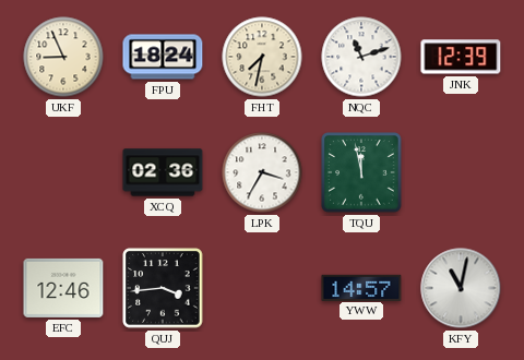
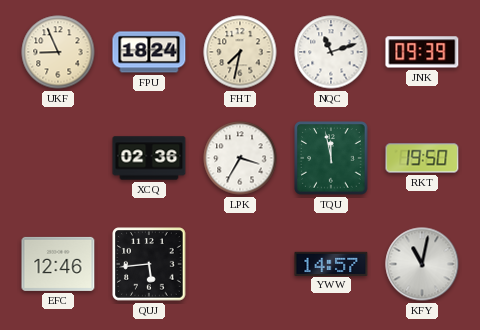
JNK: 12:39 -> 09:39 (422, 52)
RKT: none -> 19:50 (422, 158)
QUJ: 3:44 -> 5:44 (149, 264)
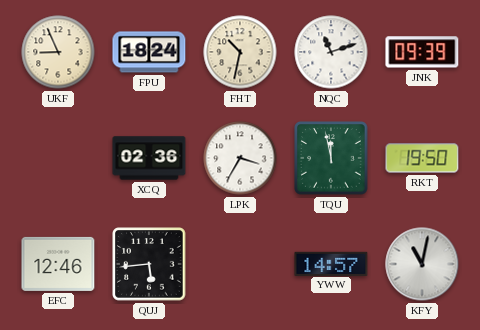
FHT: 7:32 -> 10:32 (240, 52)
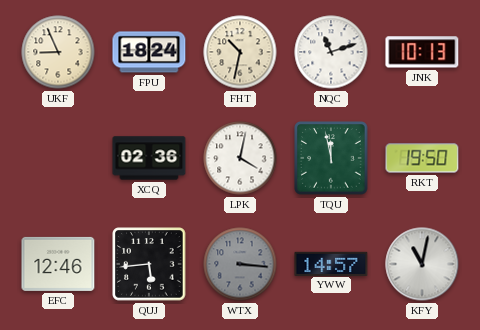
JNK: 09:39 -> 10:13 (422, 52)
LPK: 3:35 -> 4:02 (240, 158)
WTX: none -> 3:16 (240, 264)
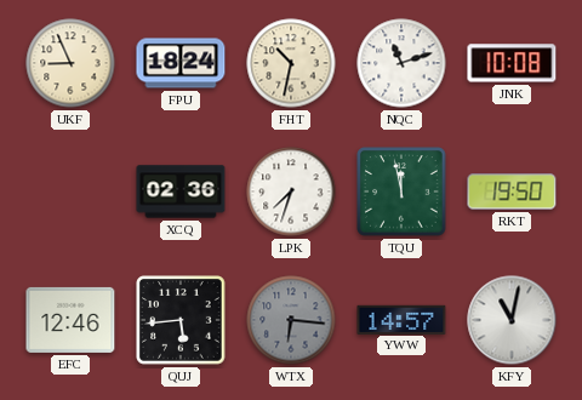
JNK: 10:13 -> 10:08 (512, 63)
LPK: 4:02 -> 7:33 (291, 192)
WTX: 3:16 -> 6:16 (291, 320)
